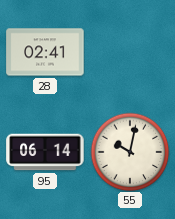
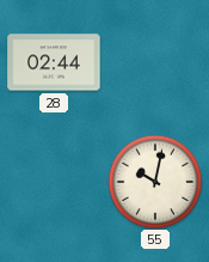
28: 02:41 -> 02:44 (54, 62)
95: 06:14 -> none (45, 152)
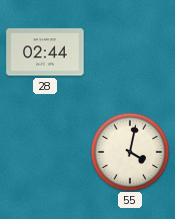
55: 10:02 -> 4:02 (130, 152)
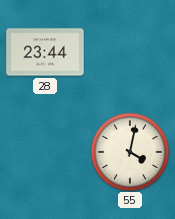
28: 02:44 -> 23:44 (45, 52)
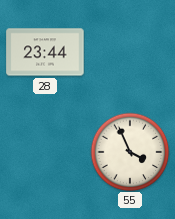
55: 4:02 -> 3:56 (130, 152)
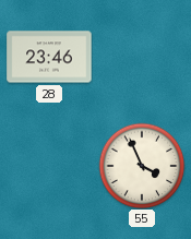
28: 23:44 -> 23:46 (49, 57)
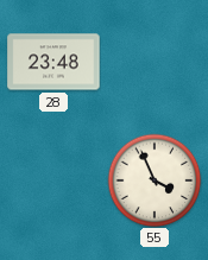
28: 23:46 -> 23:48 (53, 62)
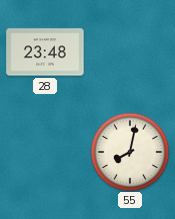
55: 3:56 -> 8:02 (130, 152)
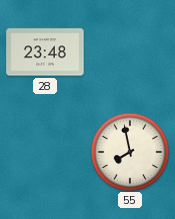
55: 8:02 -> 7:58 (130, 152)
